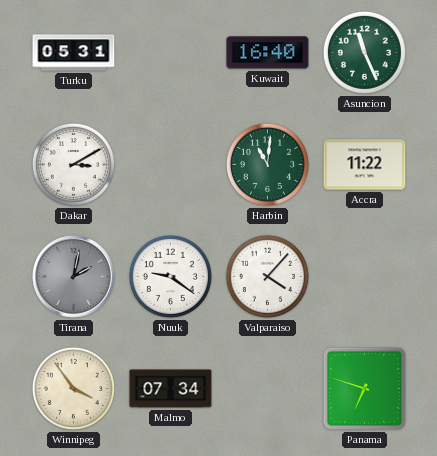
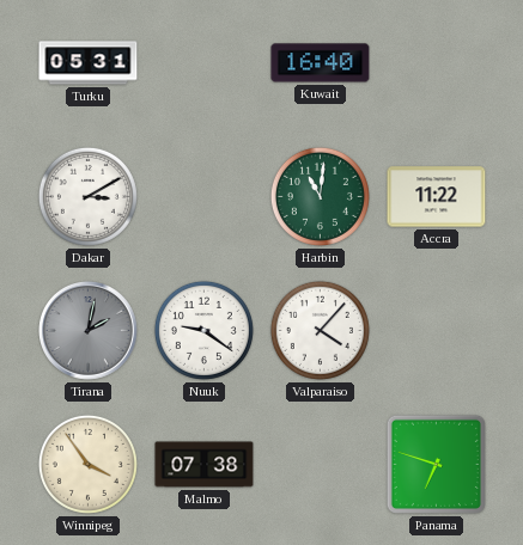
Asuncion: 11:26 -> none (364, 52)
Malmo: 07:34 -> 07:38 (205, 465)
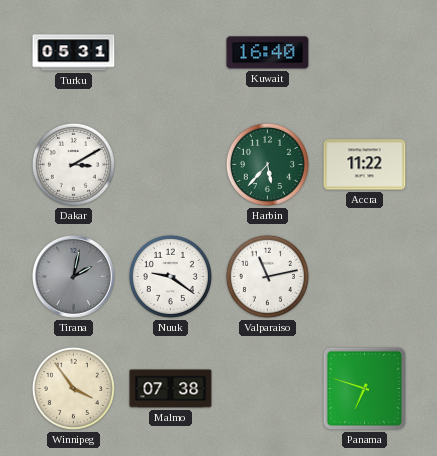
Harbin: 11:01 -> 5:37 (267, 164)
Valparaiso: 4:07 -> 11:13 (267, 276)
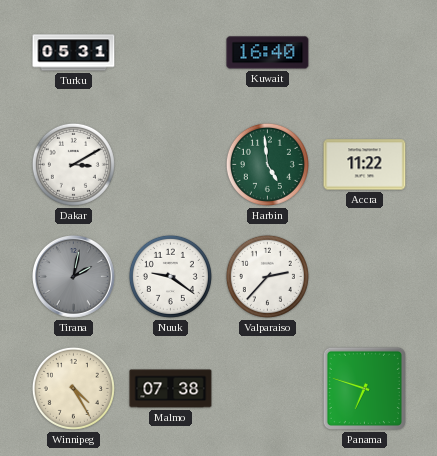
Harbin: 5:37 -> 4:59 (267, 164)
Valparaiso: 11:13 -> 2:37 (267, 276)
Winnipeg: 3:54 -> 4:25 (73, 388)
